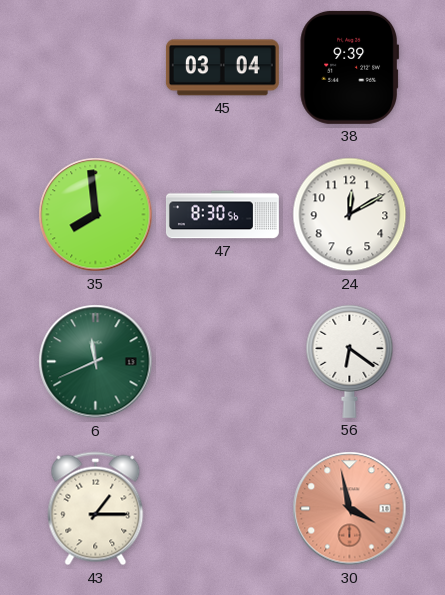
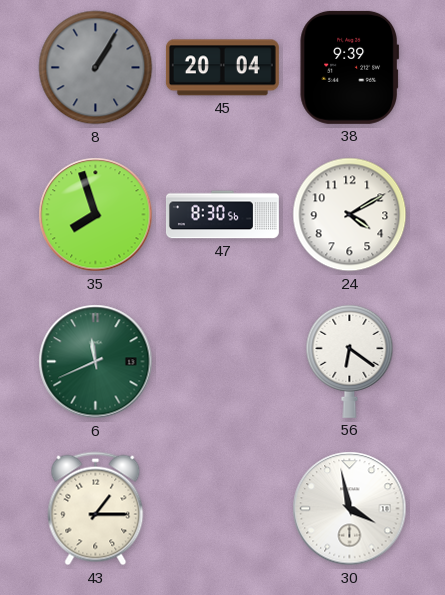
8: none -> 1:05 (96, 68)
45: 03:04 -> 20:04 (222, 68)
35: 7:59 -> 7:57 (96, 215)
24: 12:10 -> 4:10 (350, 215)
30 dial: salmon -> white (350, 509)
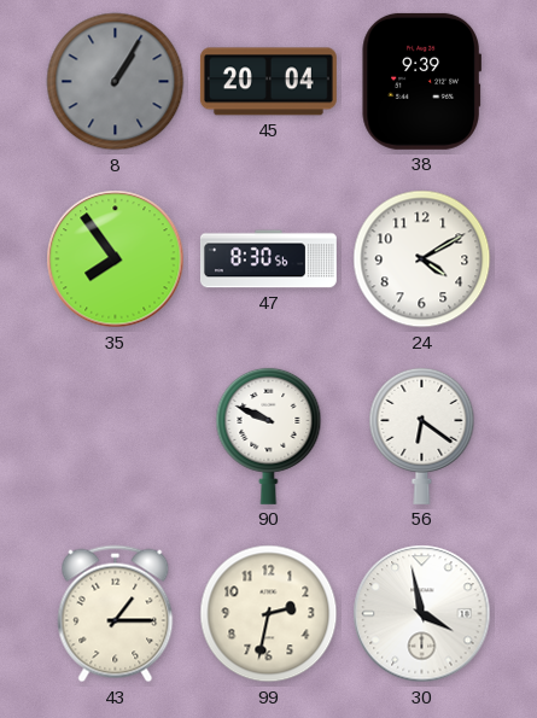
35: 7:57 -> 7:54 (116, 259)
6: 11:41 -> none (96, 362)
90: none -> 9:49 (269, 436)
99: none -> 2:32 (269, 614)
